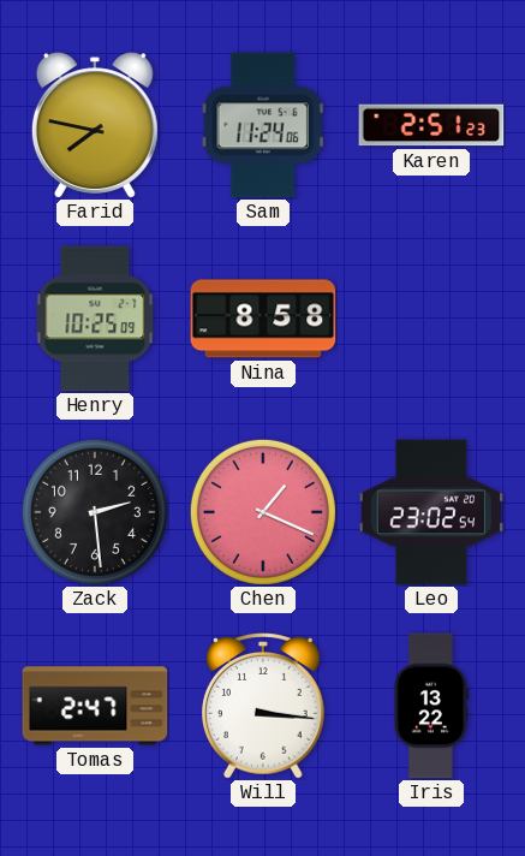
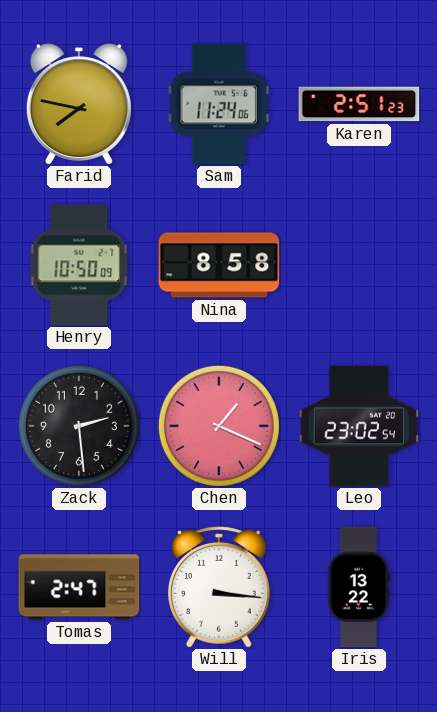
Henry: 10:25 -> 10:50 (79, 265)
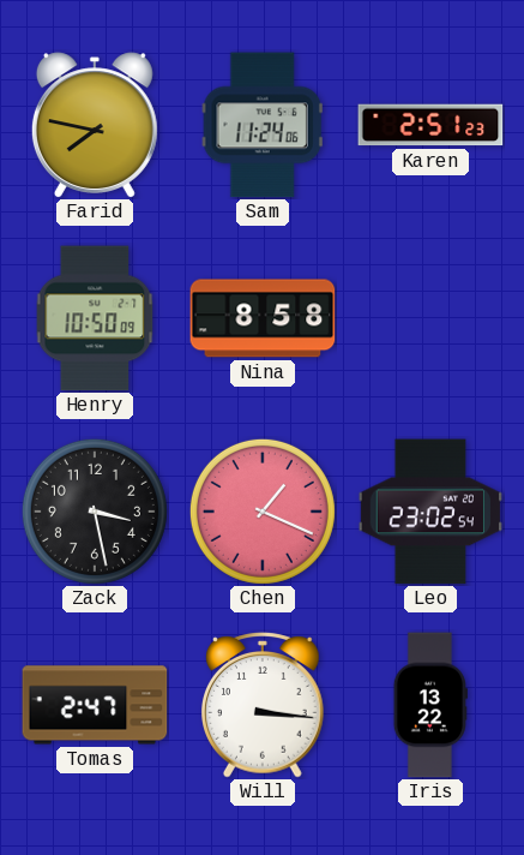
Zack: 2:29 -> 3:28 (95, 512)
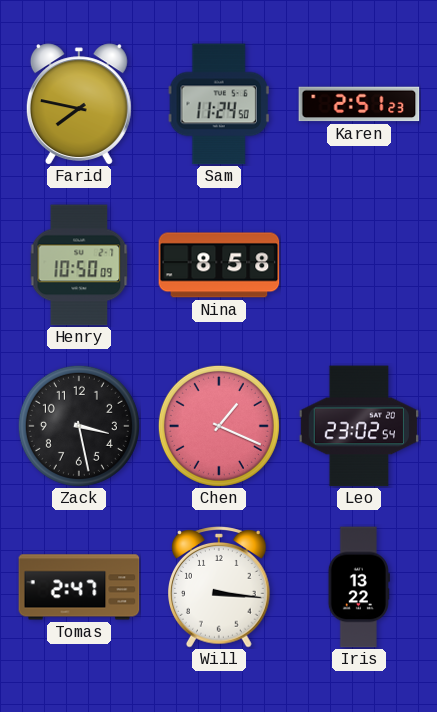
Sam: 11:24:06 -> 11:24:50 (219, 104)
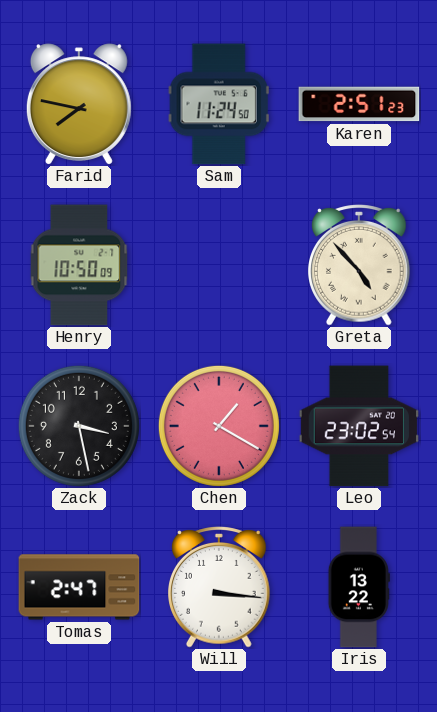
Nina: 8:58 -> none (219, 265)
Greta: none -> 4:53 (360, 265)
Chen: 1:19 -> 1:20 (219, 426)
